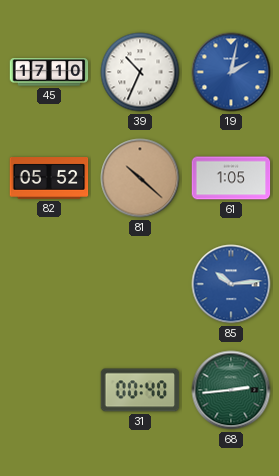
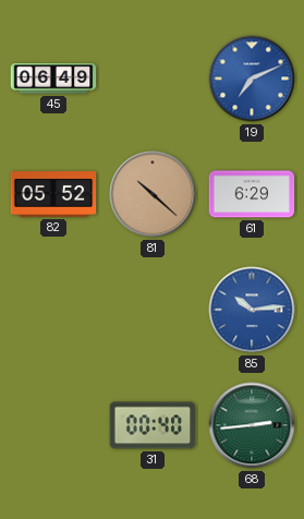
45: 17:10 -> 06:49 (53, 79)
39: 10:34 -> none (140, 72)
19: 2:02 -> 7:11 (252, 79)
61: 1:05 -> 6:29 (252, 194)
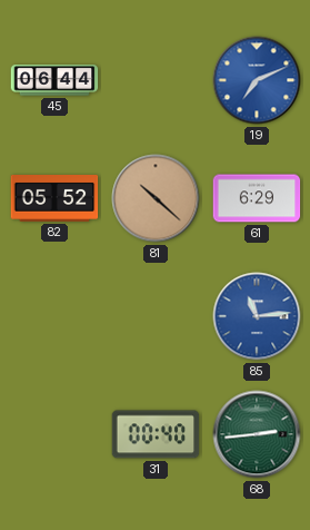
45: 06:49 -> 06:44 (54, 80)
85: 10:14 -> 11:14 (257, 316)
